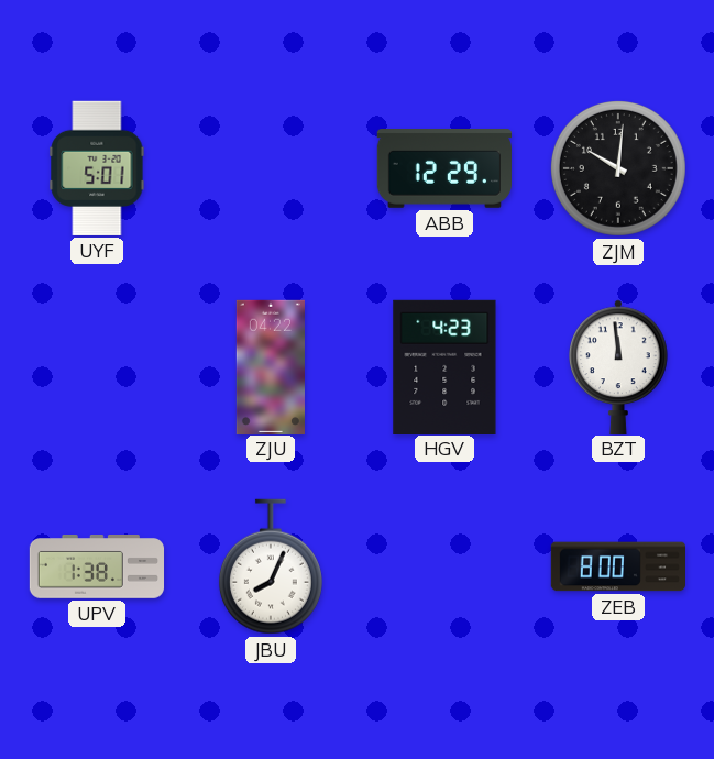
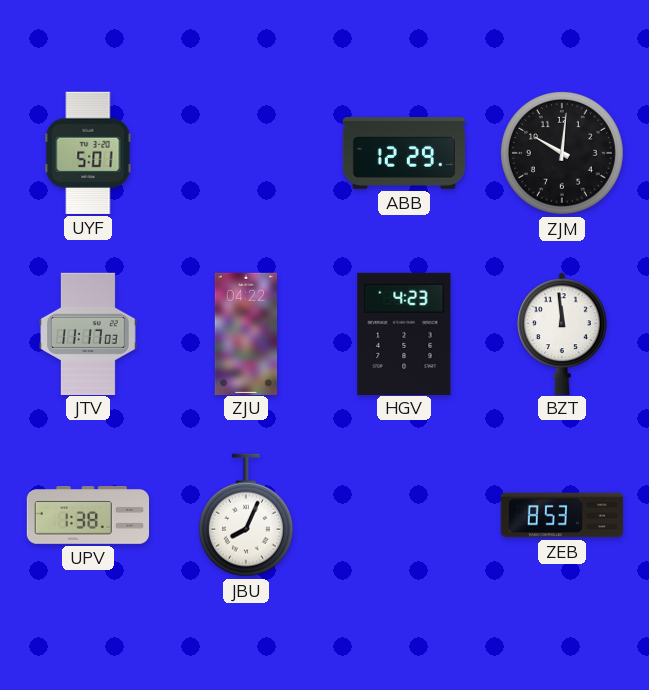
JTV: none -> 11:17 (88, 333)
ZEB: 8:00 -> 8:53 (561, 515)
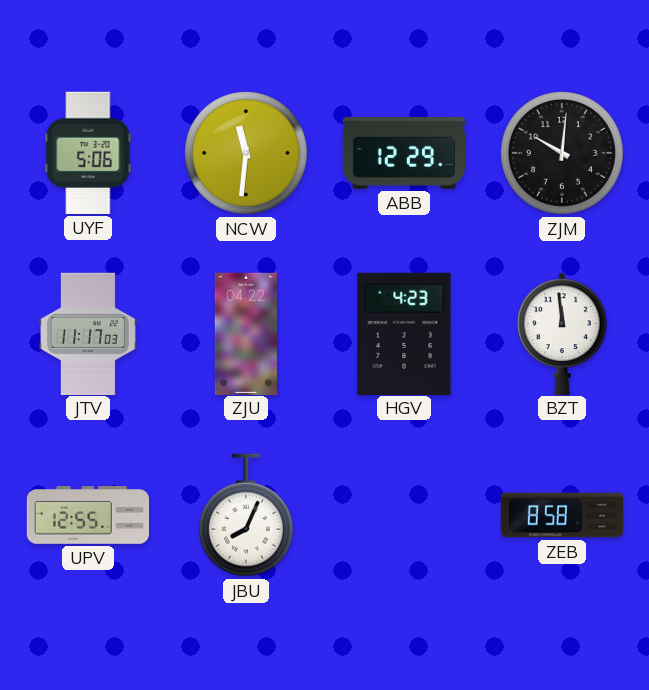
UYF: 5:01 -> 5:06 (88, 153)
NCW: none -> 11:31 (246, 153)
UPV: 1:38 -> 12:55 (88, 515)
ZEB: 8:53 -> 8:58 (561, 515)
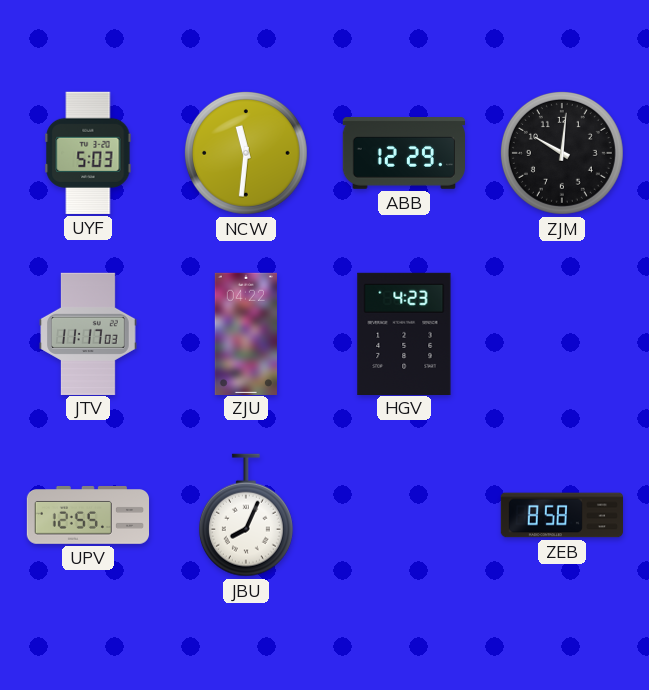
UYF: 5:06 -> 5:03 (88, 153)
BZT: 11:59 -> none (563, 333)
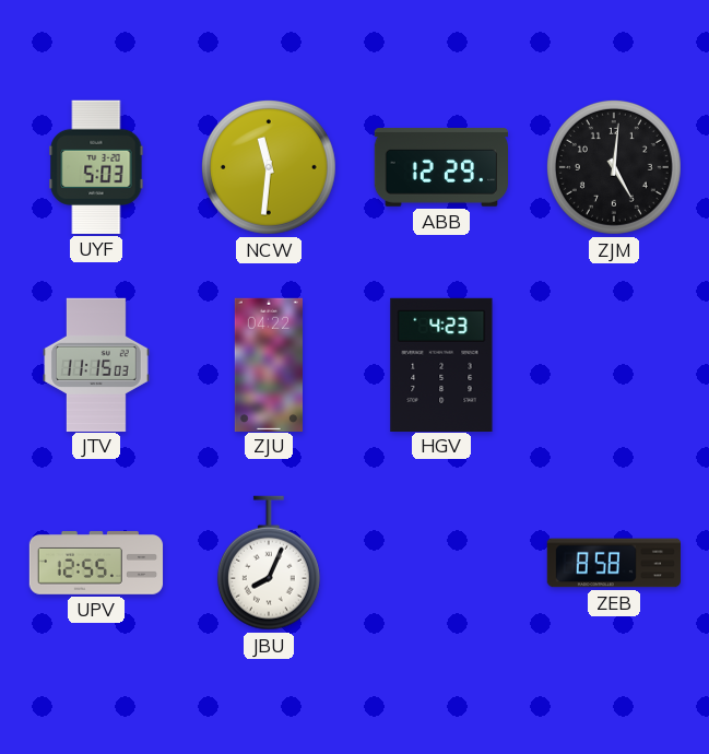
ZJM: 10:01 -> 5:01 (614, 167)
JTV: 11:17 -> 11:15 (96, 364)
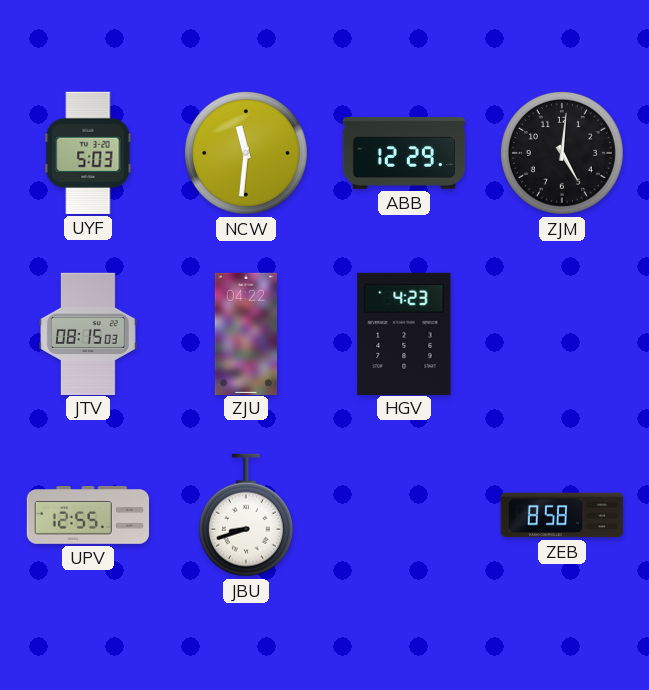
JTV: 11:15 -> 08:15 (88, 333)
JBU: 8:04 -> 8:42 (246, 515)
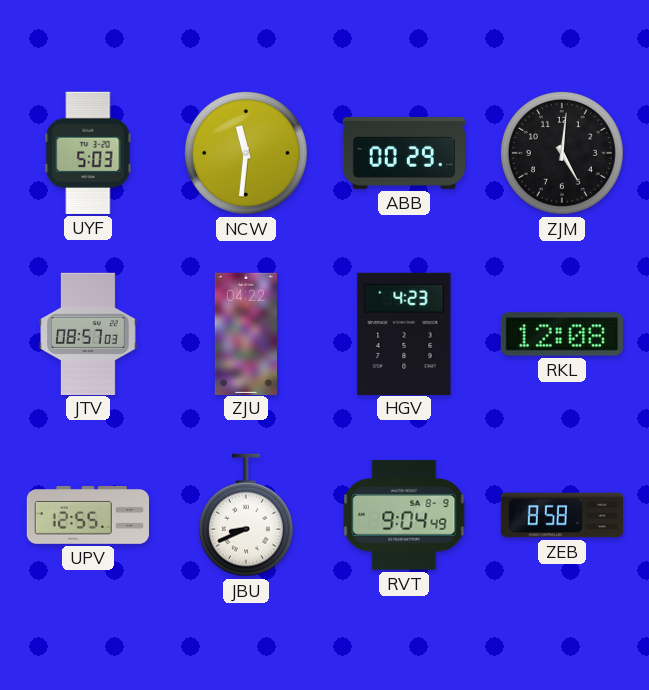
ABB: 12:29 -> 00:29 (403, 154)
JTV: 08:15 -> 08:57 (88, 333)
RKL: none -> 12:08 (562, 334)
JBU: 8:42 -> 8:41 (246, 515)
RVT: none -> 9:04 (404, 515)
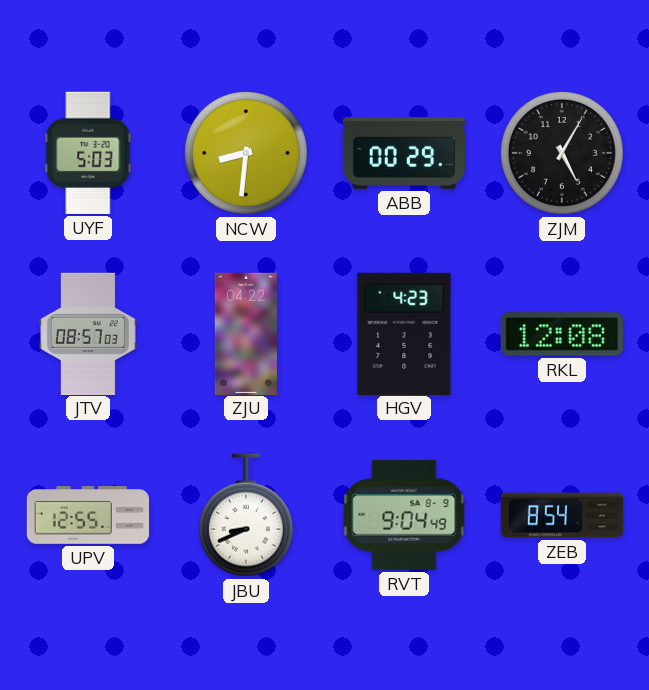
NCW: 11:31 -> 8:31 (246, 153)
ZJM: 5:01 -> 5:05 (562, 153)
ZEB: 8:58 -> 8:54 (561, 515)
